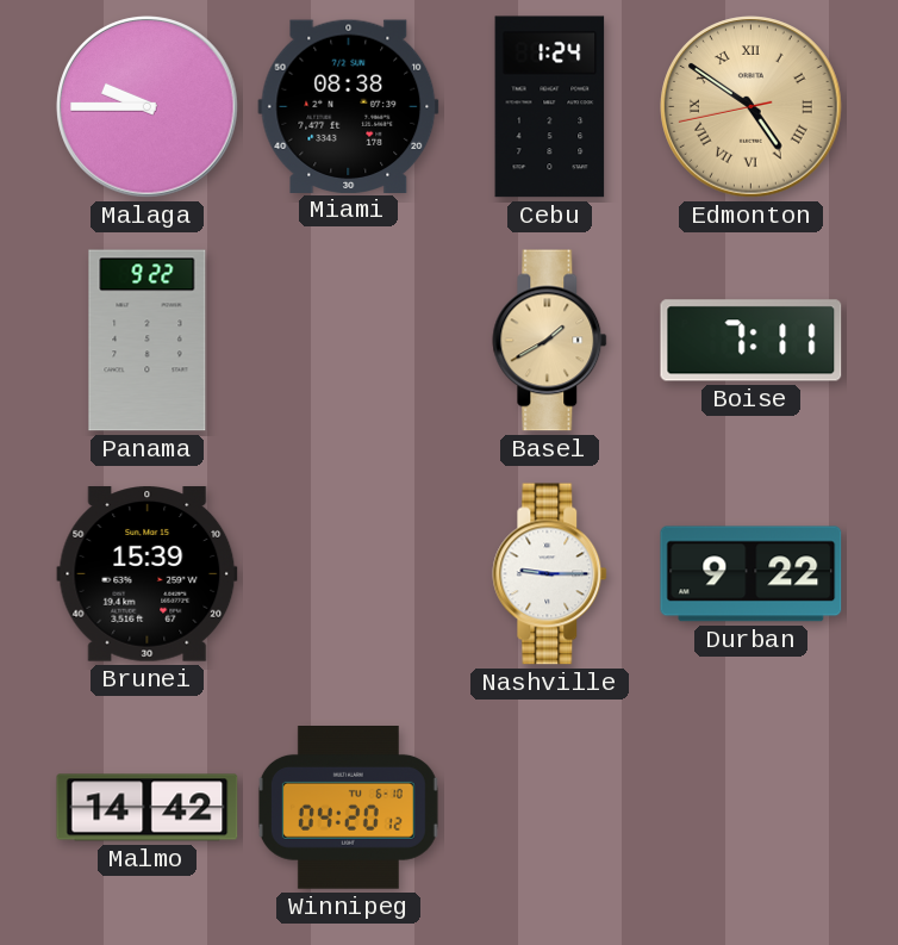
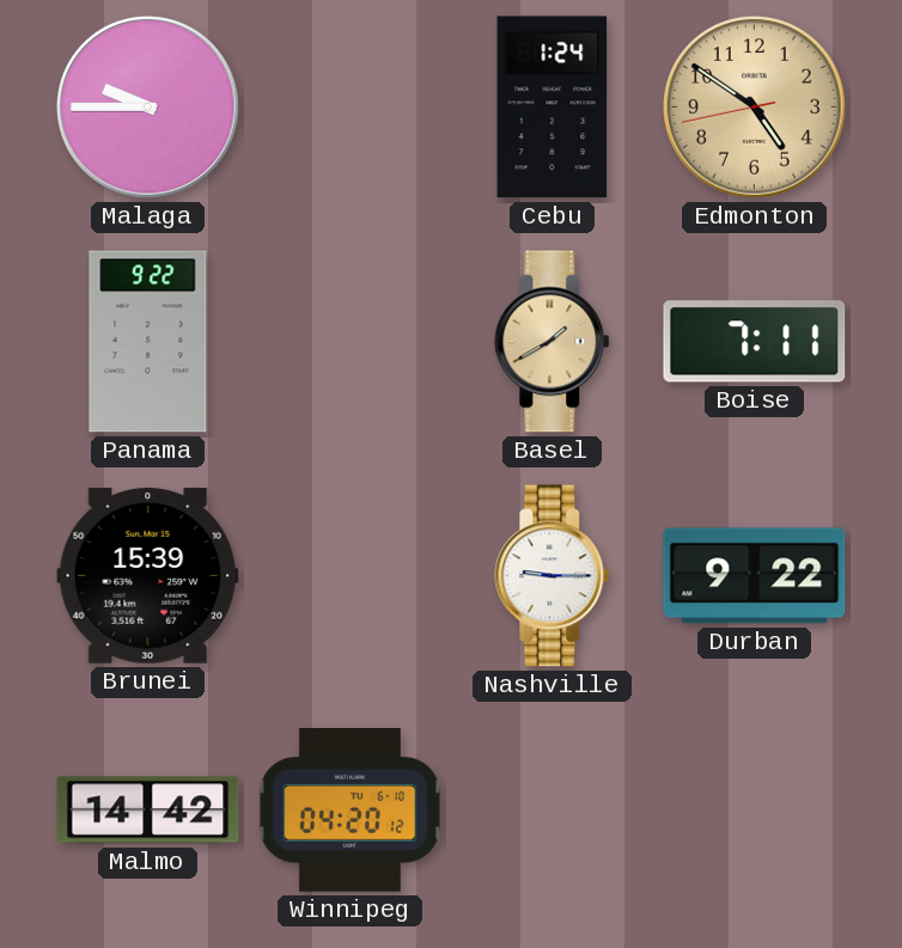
Miami: 08:38 -> none (349, 106)
Edmonton numerals: Roman -> Arabic (755, 108)
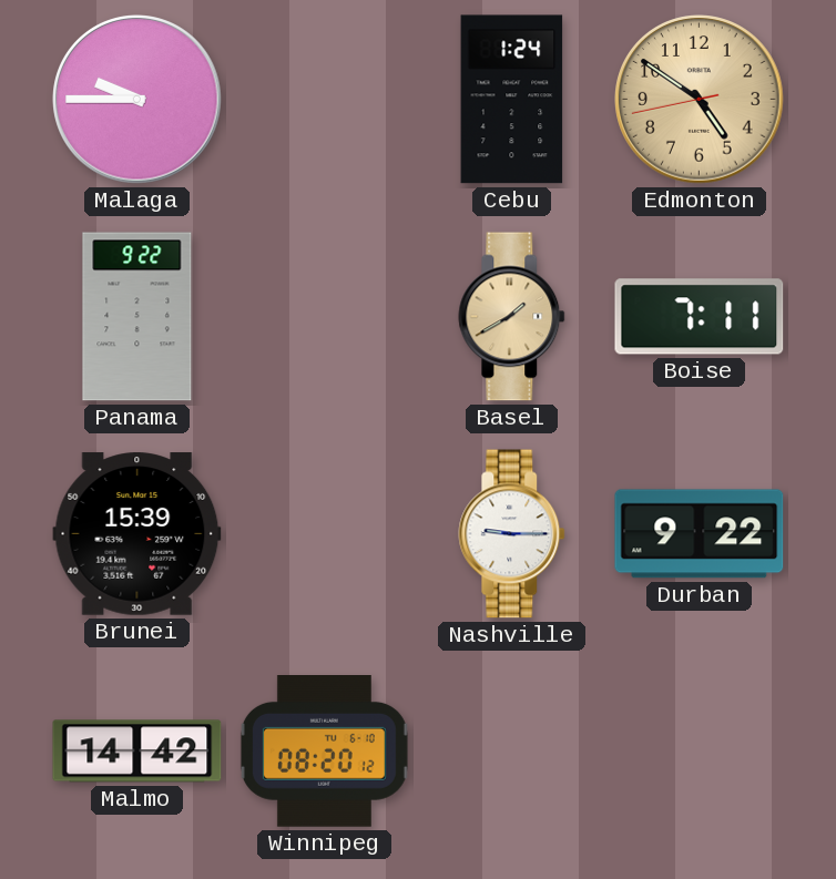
Winnipeg: 04:20 -> 08:20 (324, 752)
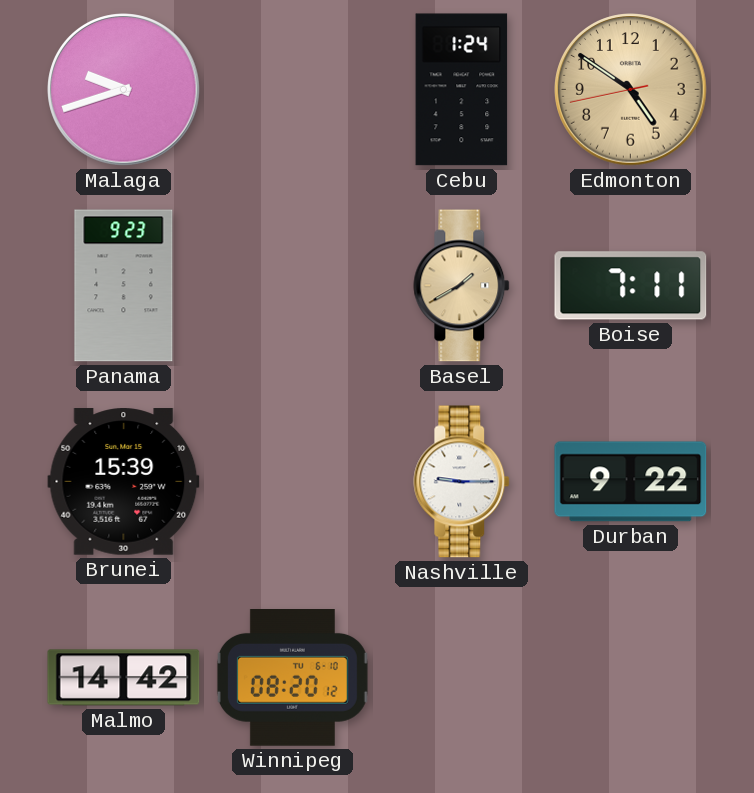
Malaga: 9:45 -> 9:42 (124, 90)
Panama: 9:22 -> 9:23 (124, 286)
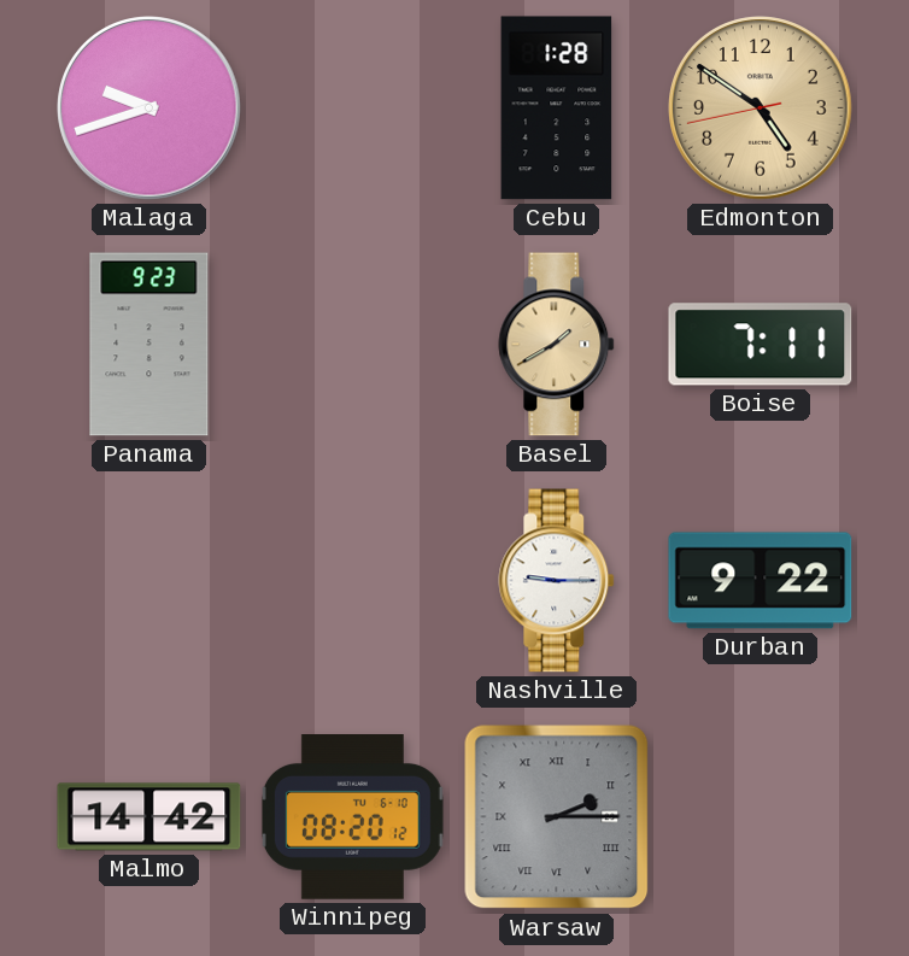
Cebu: 1:24 -> 1:28 (557, 108)
Brunei: 15:39 -> none (124, 482)
Warsaw: none -> 2:15 (557, 817)
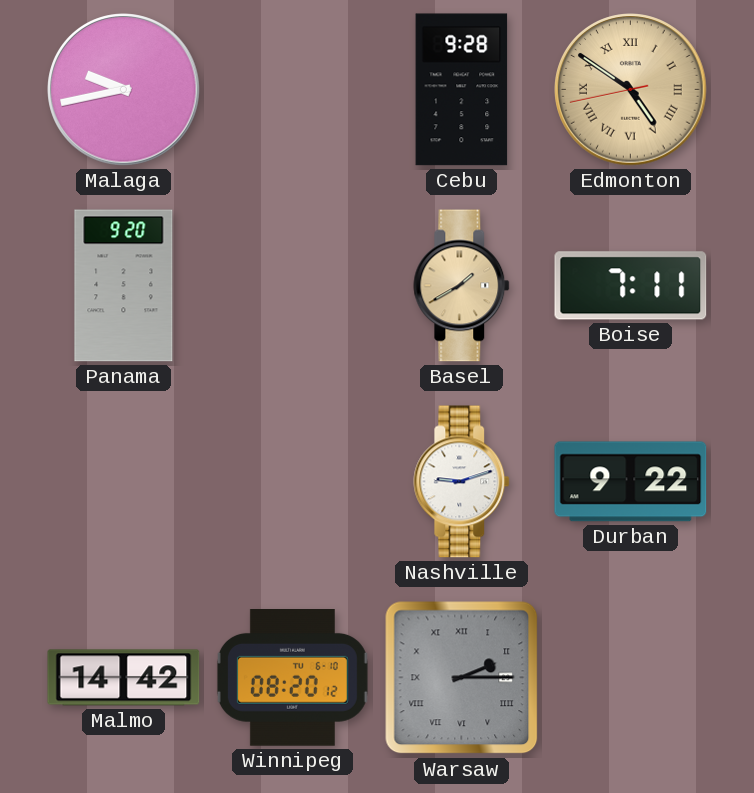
Malaga: 9:42 -> 9:43 (124, 90)
Cebu: 1:28 -> 9:28 (462, 90)
Edmonton numerals: Arabic -> Roman (631, 90)
Panama: 9:23 -> 9:20 (124, 286)
Nashville: 9:15 -> 9:12 (462, 482)
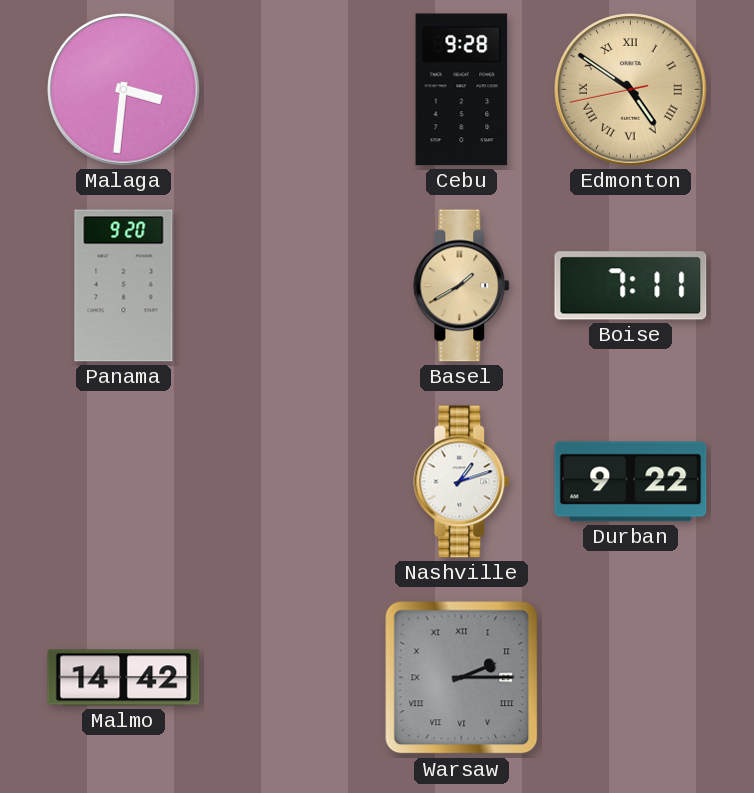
Malaga: 9:43 -> 3:31 (124, 90)
Nashville: 9:12 -> 1:12 (462, 482)
Winnipeg: 08:20 -> none (292, 678)
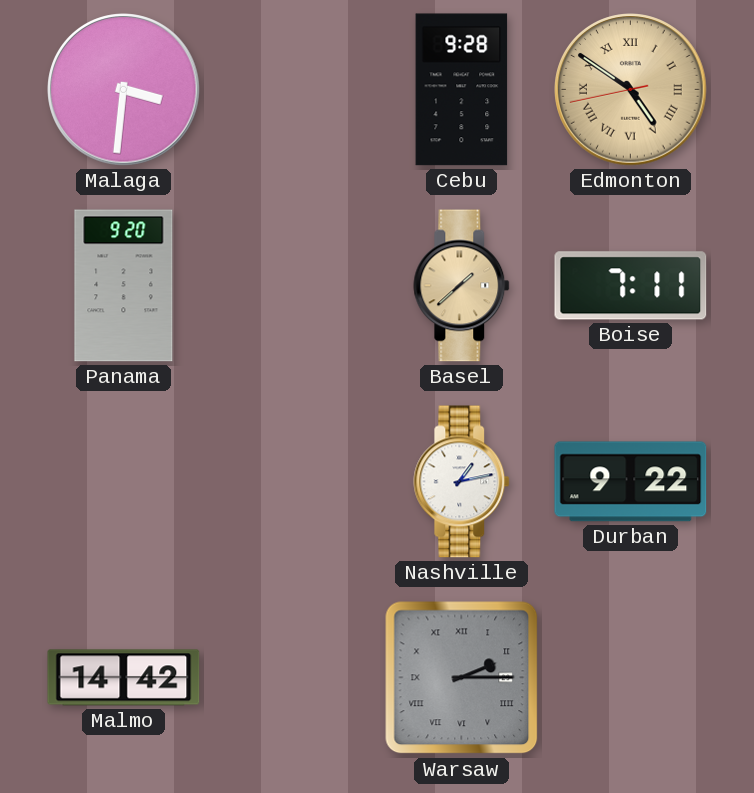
Basel: 1:40 -> 1:38 (462, 286)
Nashville: 1:12 -> 1:13 (462, 482)
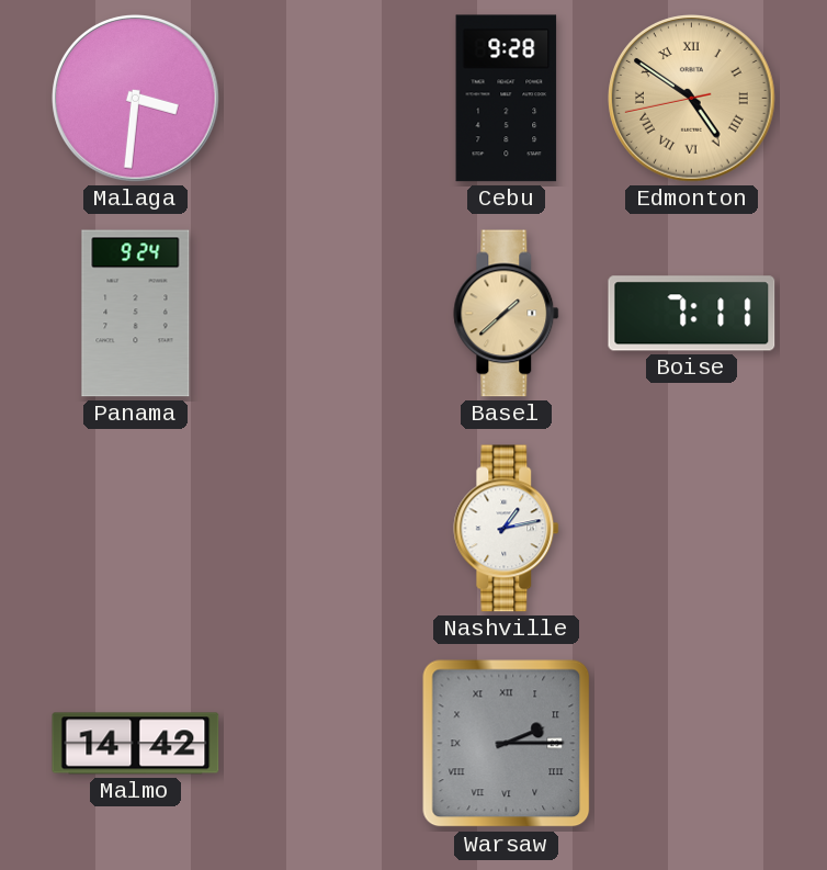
Panama: 9:20 -> 9:24 (136, 314)
Durban: 9:22 -> none (631, 482)
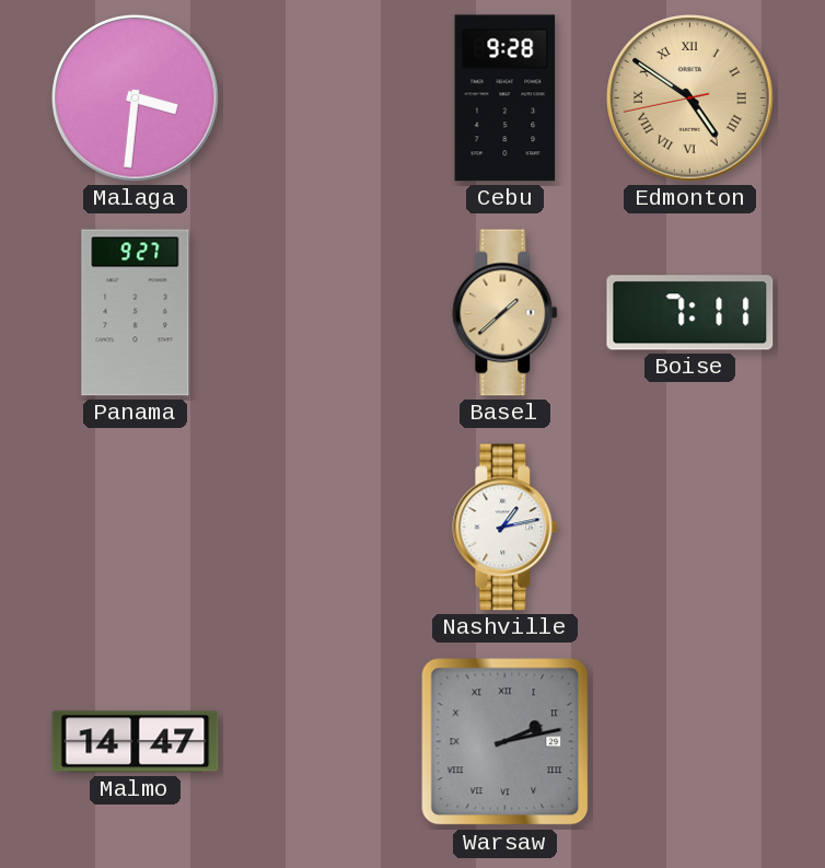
Panama: 9:24 -> 9:27 (136, 313)
Malmo: 14:42 -> 14:47 (136, 742)
Warsaw: 2:15 -> 2:13 (506, 742)
